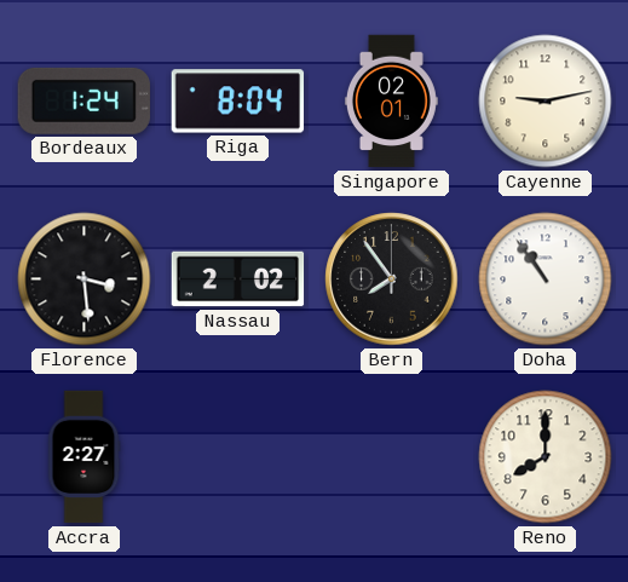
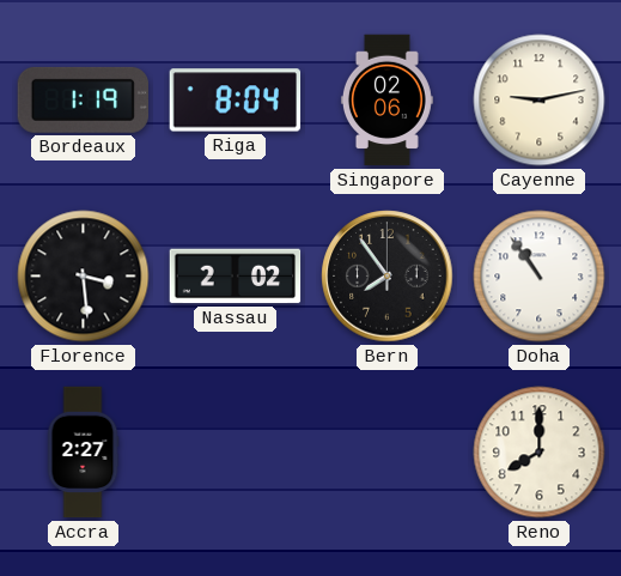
Bordeaux: 1:24 -> 1:19 (83, 99)
Singapore: 02:01 -> 02:06 (386, 101)
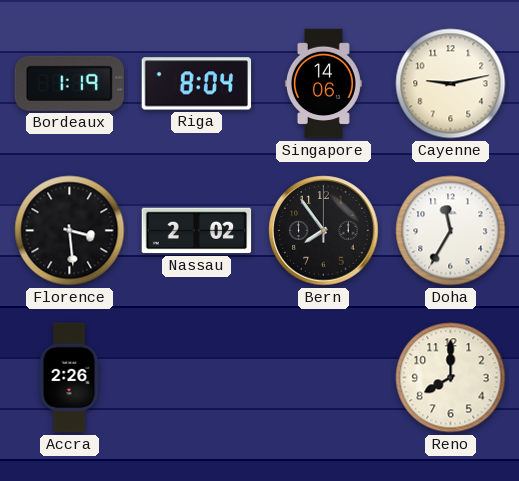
Singapore: 02:06 -> 14:06 (323, 84)
Doha: 10:54 -> 11:35 (451, 231)
Accra: 2:27 -> 2:26 (69, 378)
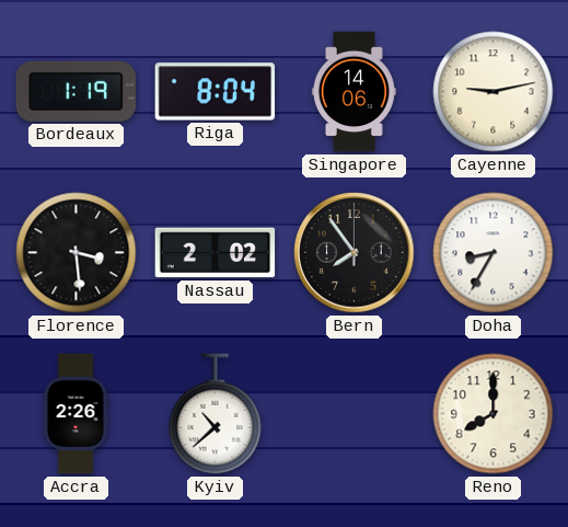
Doha: 11:35 -> 8:35 (494, 253)
Kyiv: none -> 10:38 (216, 414)
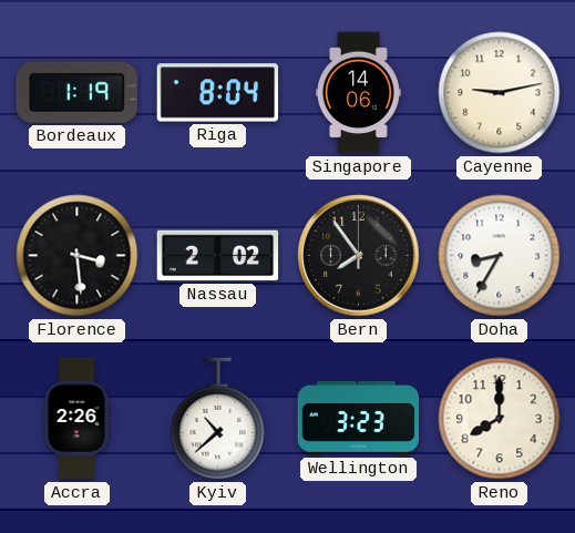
Wellington: none -> 3:23 (359, 418)
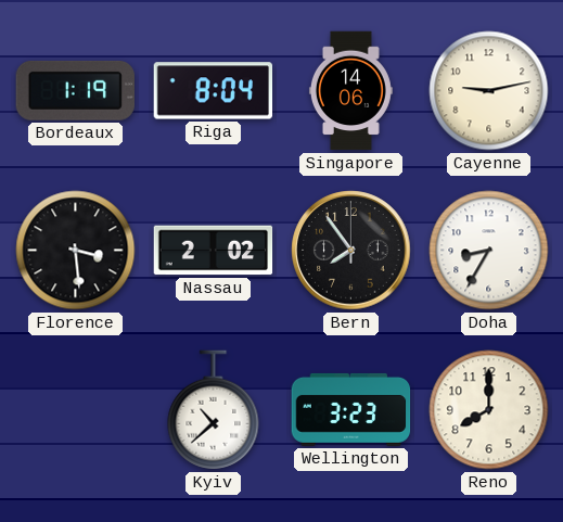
Accra: 2:26 -> none (76, 419)
